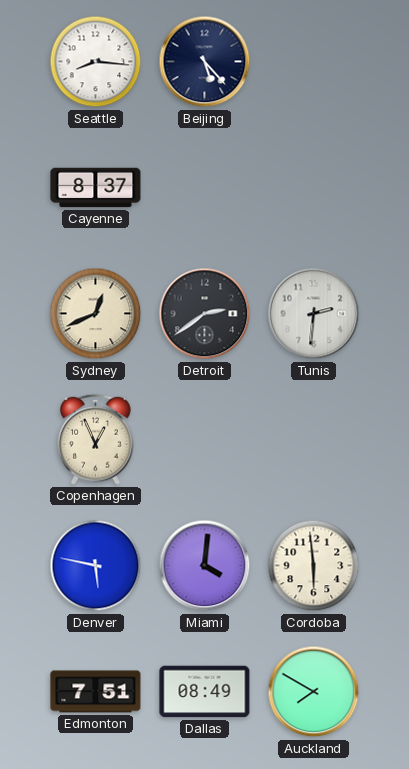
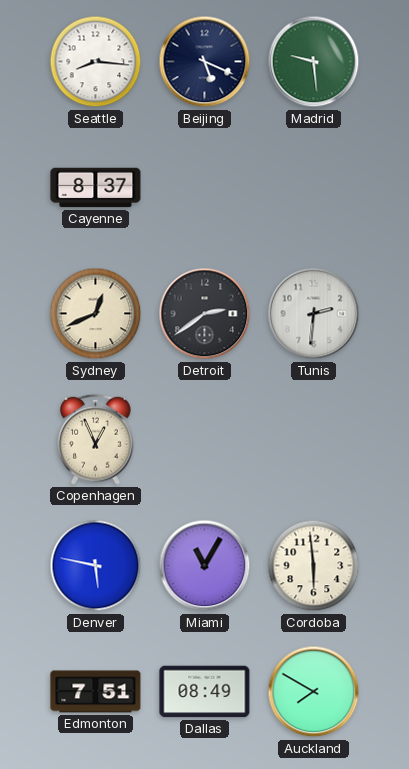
Beijing: 5:23 -> 5:19 (205, 62)
Madrid: none -> 9:29 (314, 62)
Miami: 4:01 -> 11:05 (205, 566)
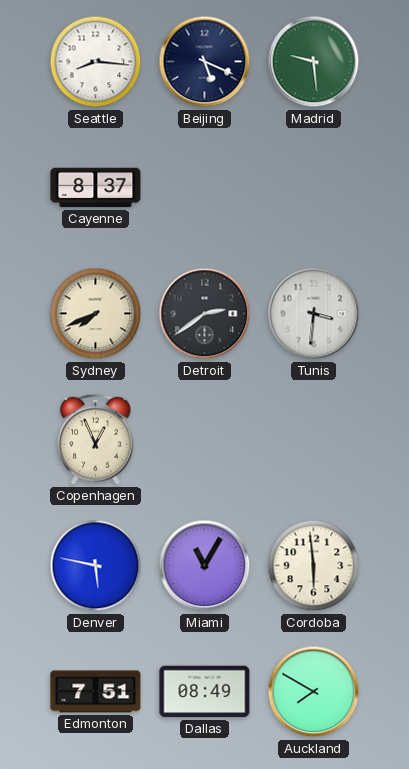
Sydney: 12:41 -> 7:41 (96, 314)
Tunis: 2:31 -> 3:31 (314, 314)
